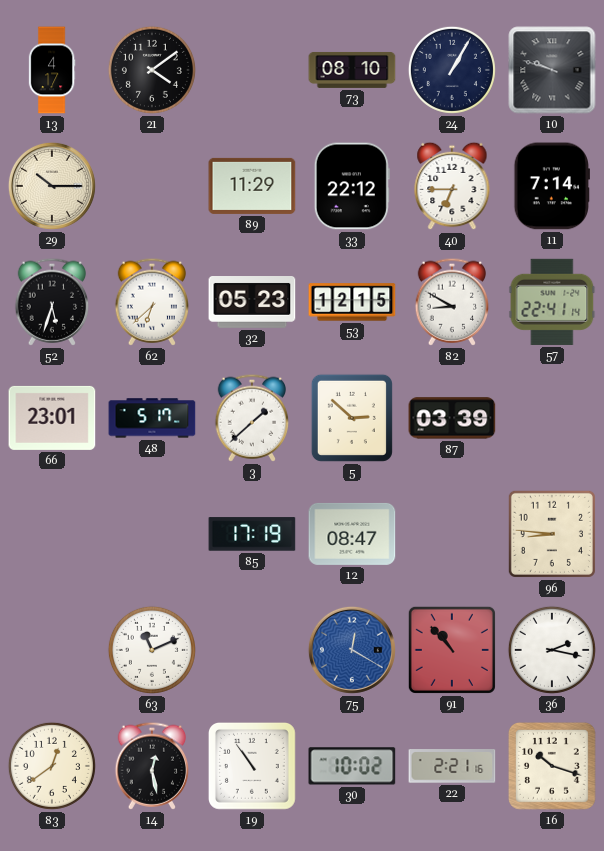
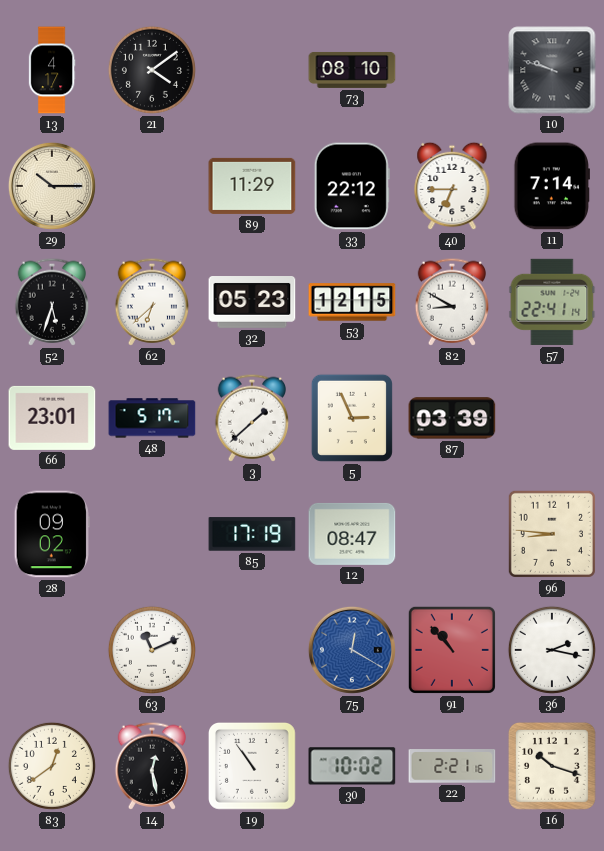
24: 1:05 -> none (452, 70)
5: 2:52 -> 2:56 (352, 418)
28: none -> 09:02 (52, 534)
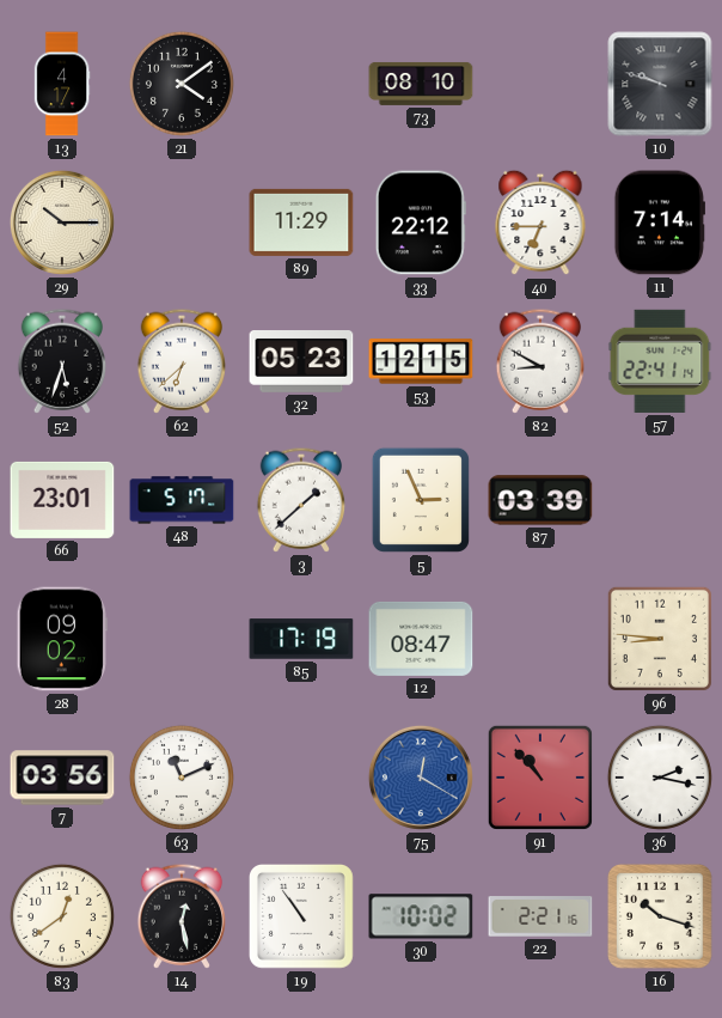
7: none -> 03:56 (62, 778)
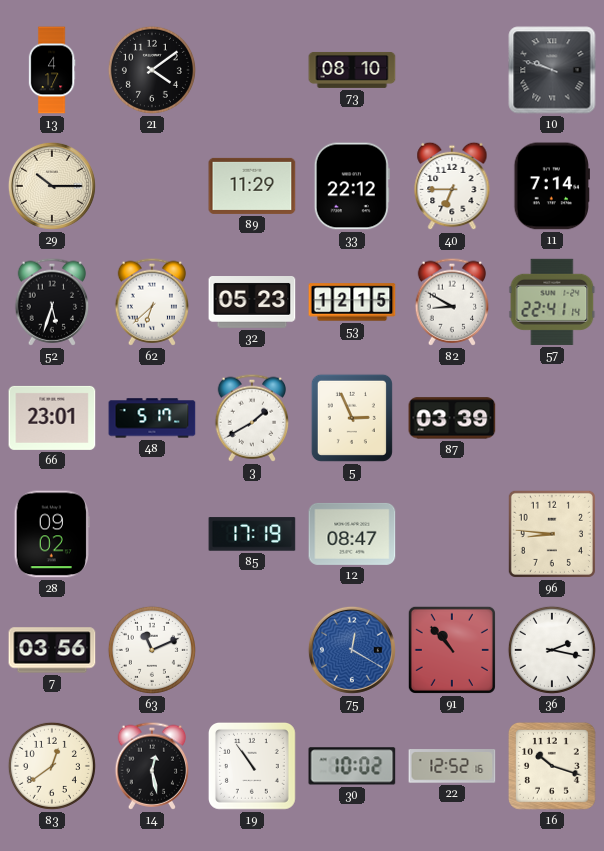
3: 1:38 -> 1:40 (252, 418)
22: 2:21 -> 12:52 (452, 766)
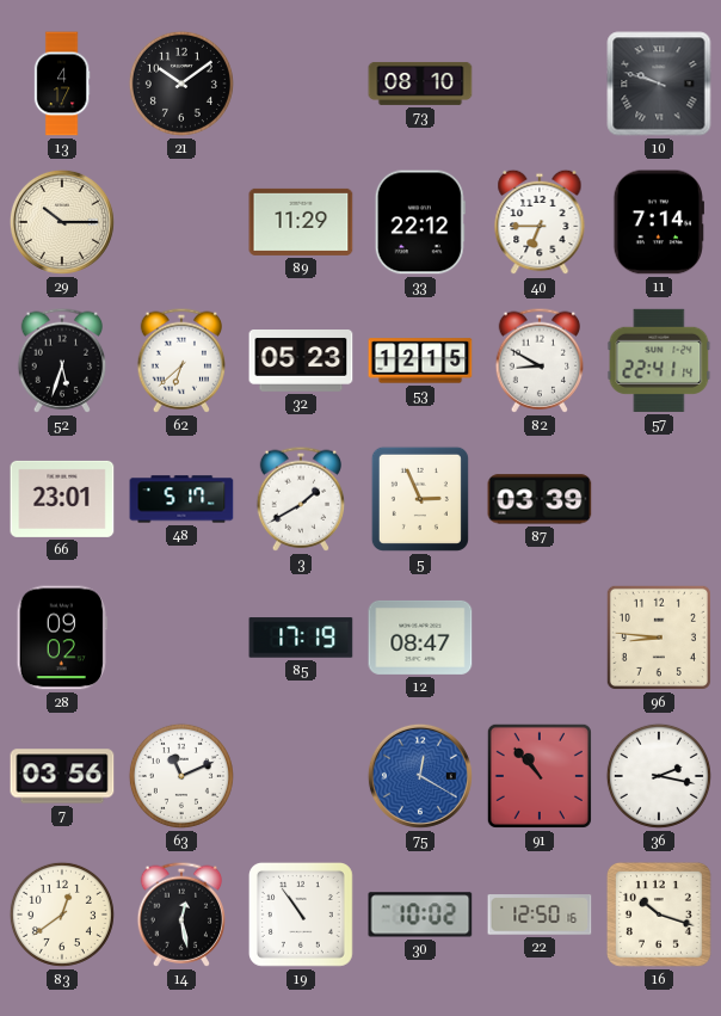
21: 4:09 -> 10:09 (181, 84)
22: 12:52 -> 12:50 (540, 915)
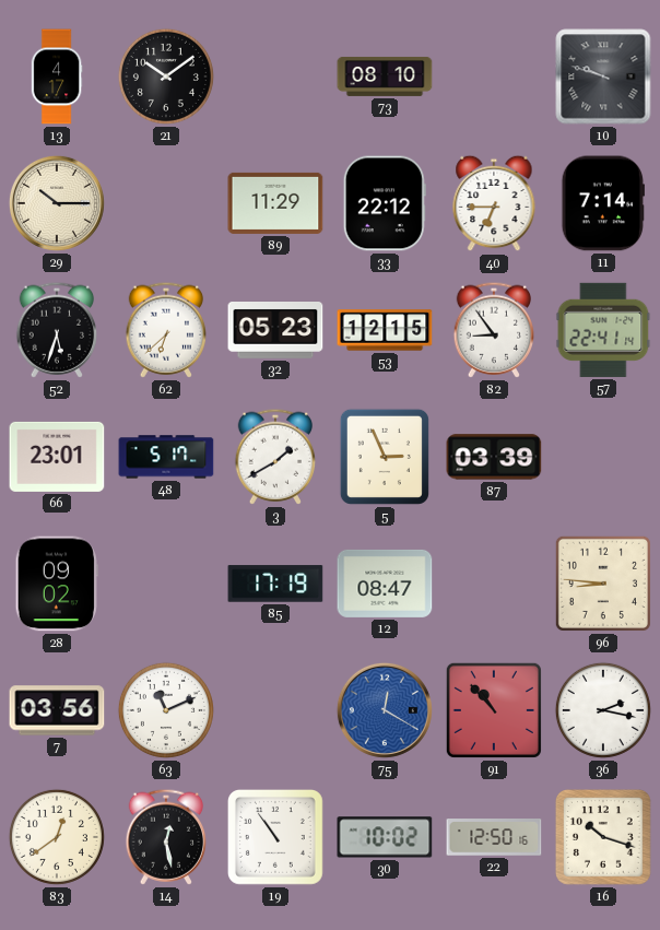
82: 8:50 -> 8:54 (494, 330)
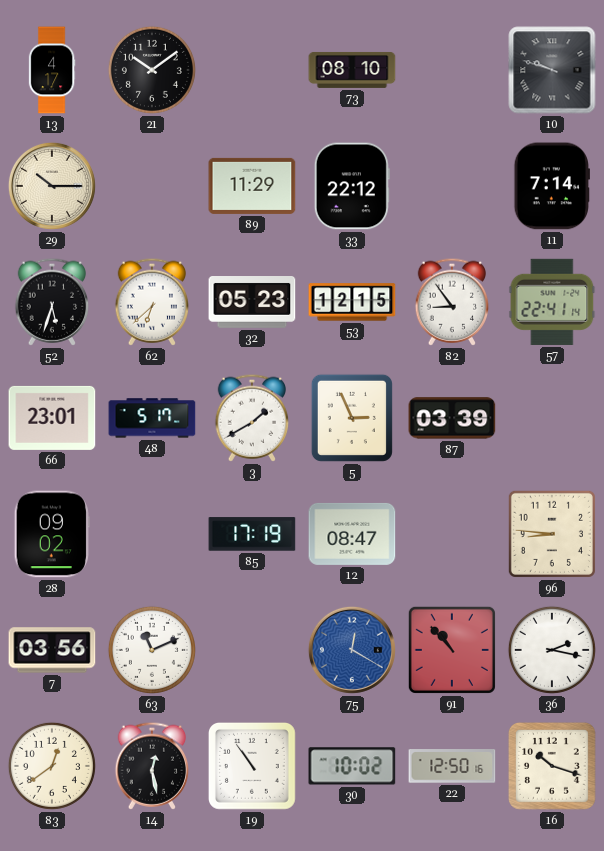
40: 6:45 -> none (494, 203)
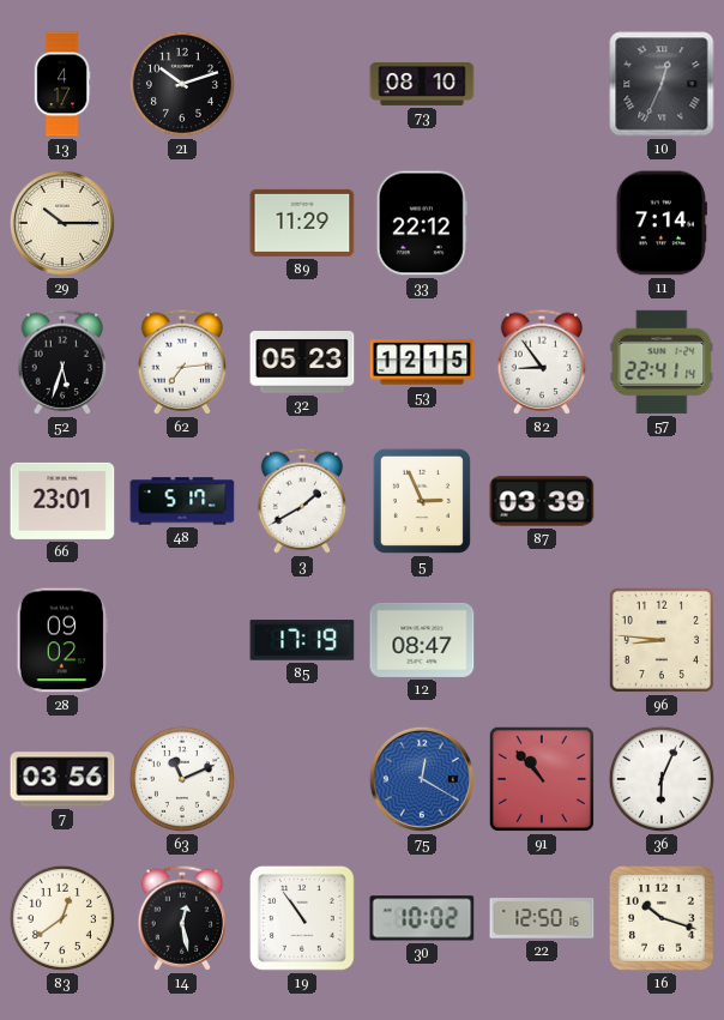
21: 10:09 -> 10:12 (182, 84)
10: 9:48 -> 12:34 (662, 84)
62: 6:38 -> 7:14 (182, 362)
36: 2:17 -> 6:04 (662, 779)
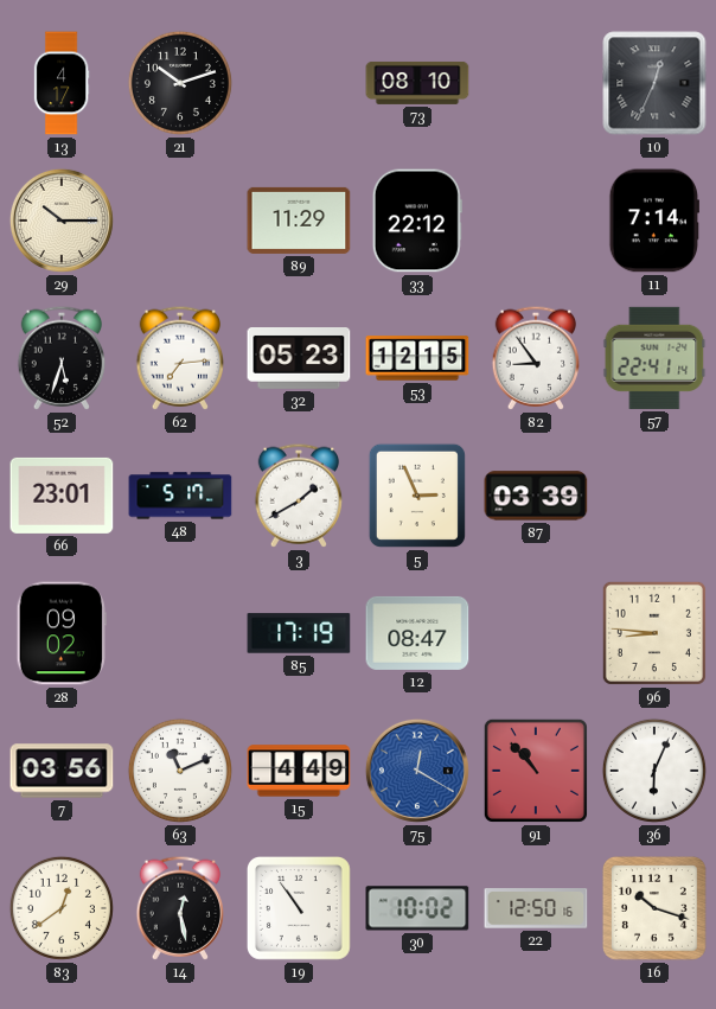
15: none -> 4:49 (299, 771)
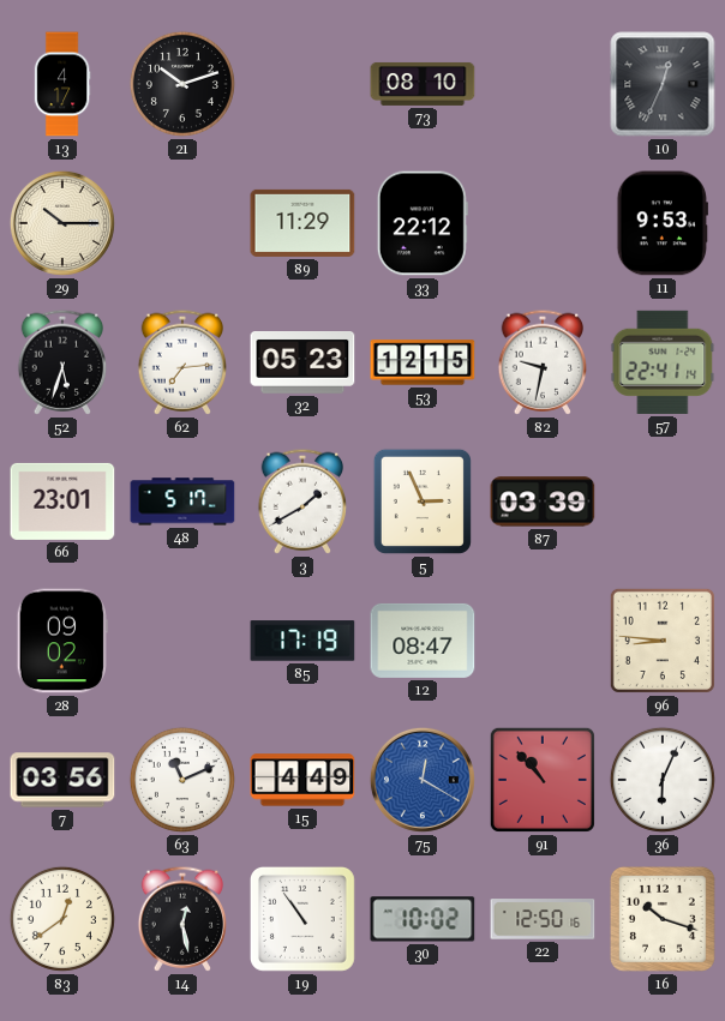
11: 7:14 -> 9:53 (663, 223)
82: 8:54 -> 9:32 (543, 362)
